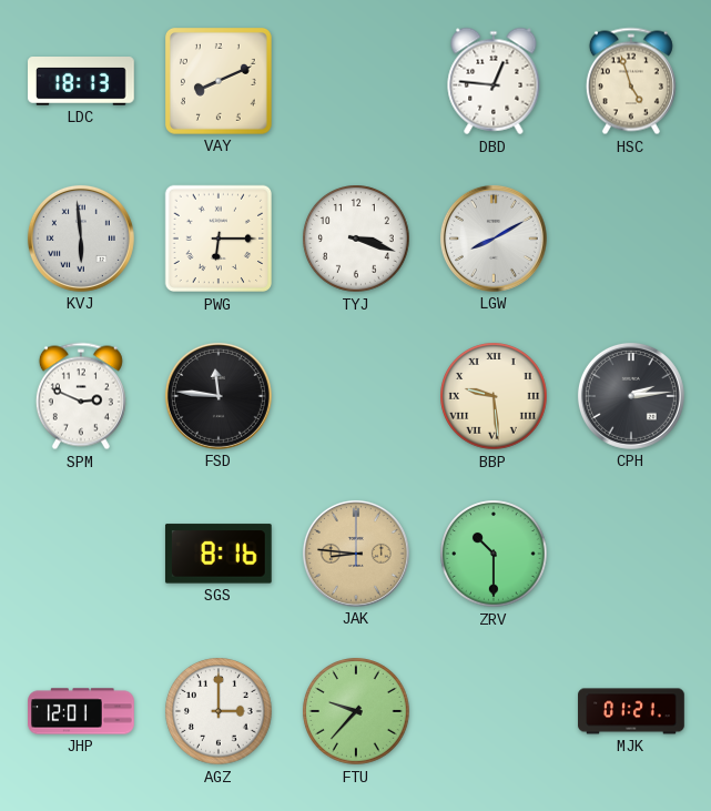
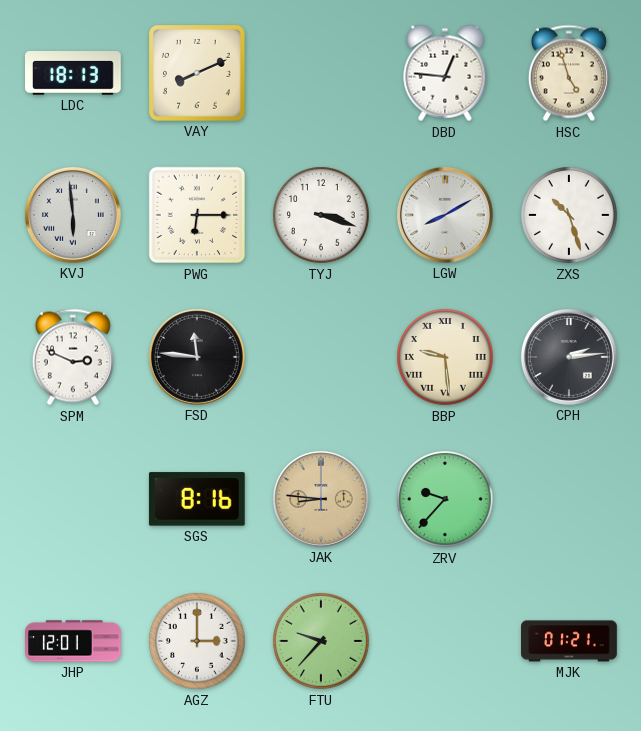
ZXS: none -> 10:27 (569, 215)
ZRV: 10:30 -> 9:37 (445, 499)
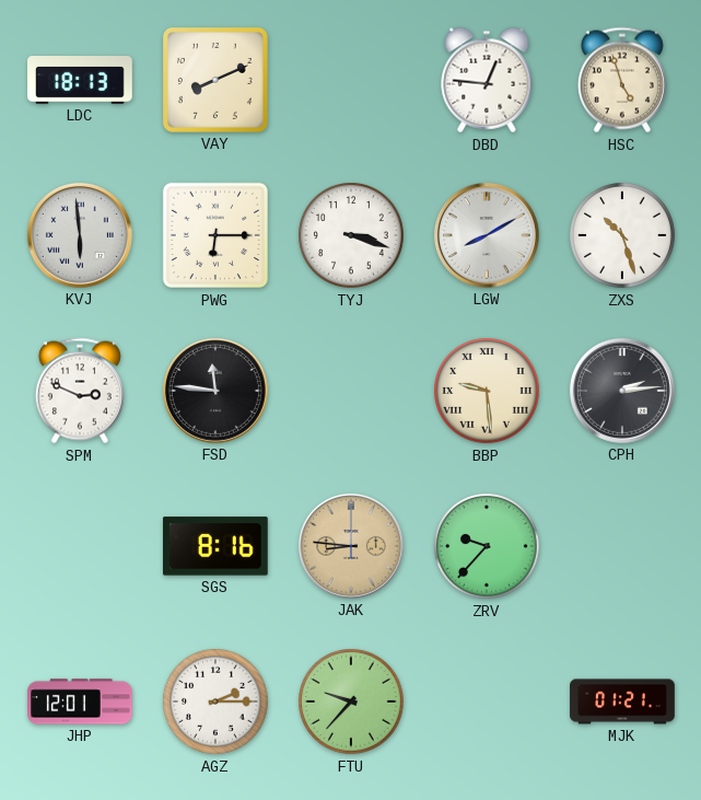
AGZ: 3:00 -> 2:15 (215, 702)
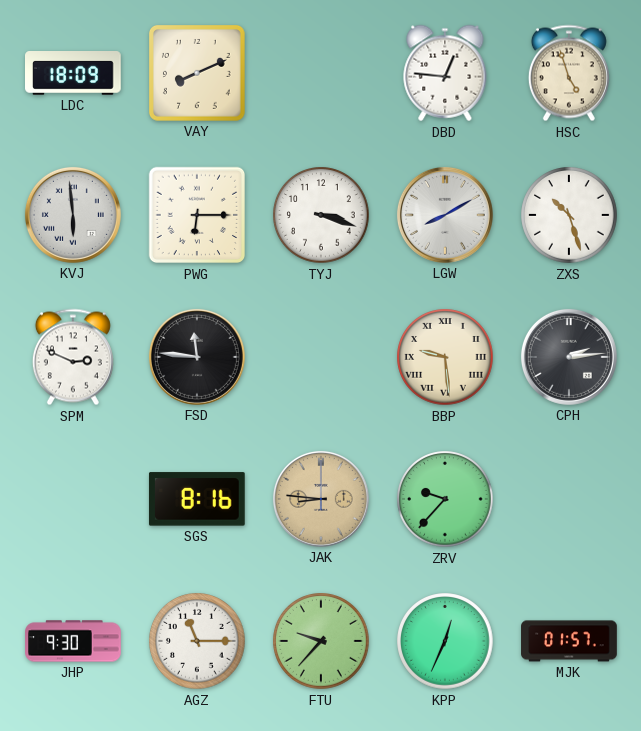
LDC: 18:13 -> 18:09 (74, 74)
JHP: 12:01 -> 9:30 (73, 641)
AGZ: 2:15 -> 11:15 (197, 641)
KPP: none -> 12:34 (445, 641)
MJK: 01:21 -> 01:57 (569, 641)
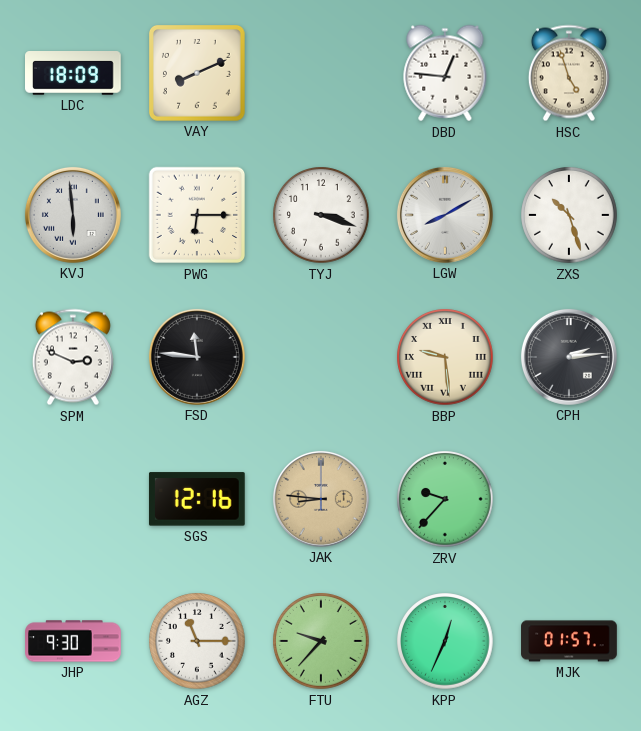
SGS: 8:16 -> 12:16 (197, 499)
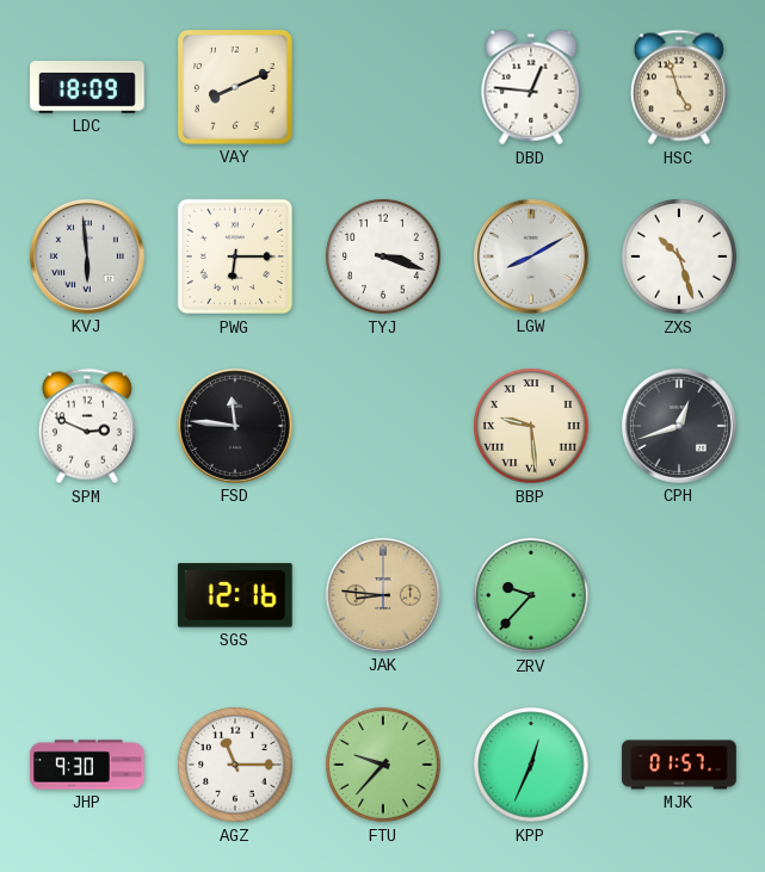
CPH: 2:14 -> 12:42 (679, 426)
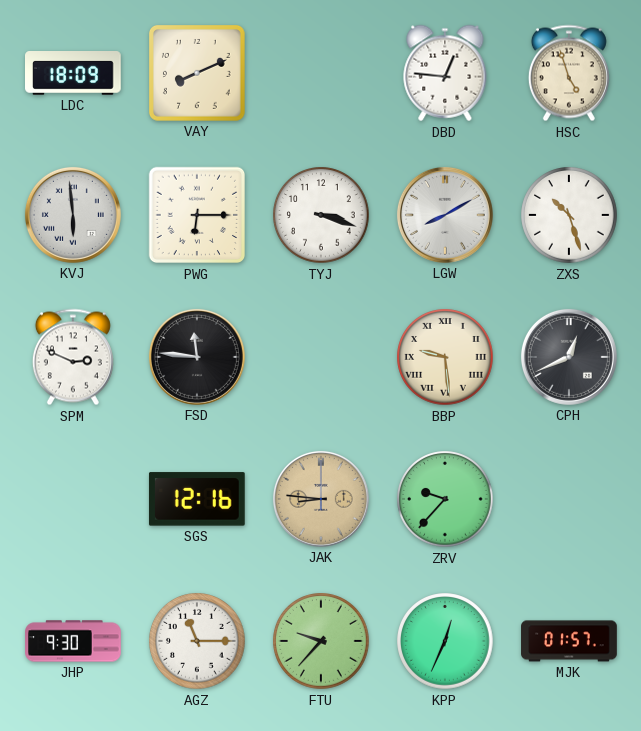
CPH: 12:42 -> 12:41 (569, 357)
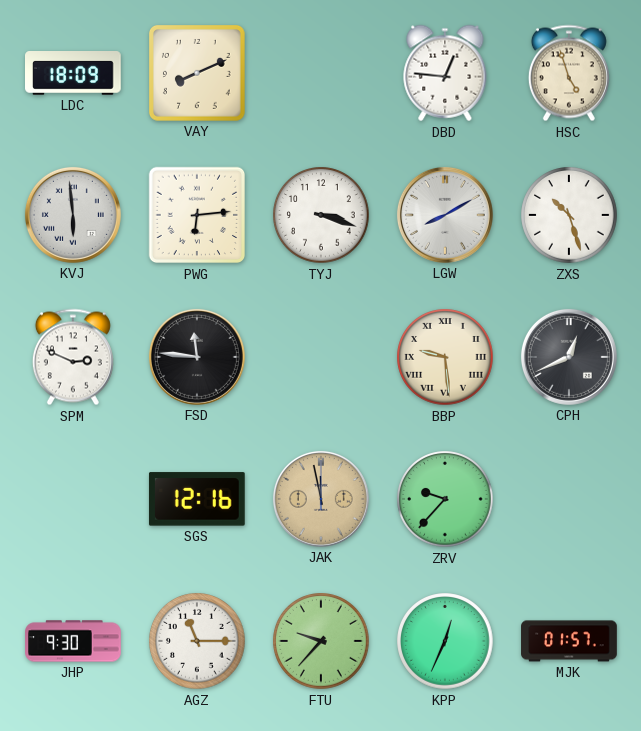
PWG: 6:15 -> 6:14 (197, 215)
JAK: 8:46 -> 11:58 (321, 499)
